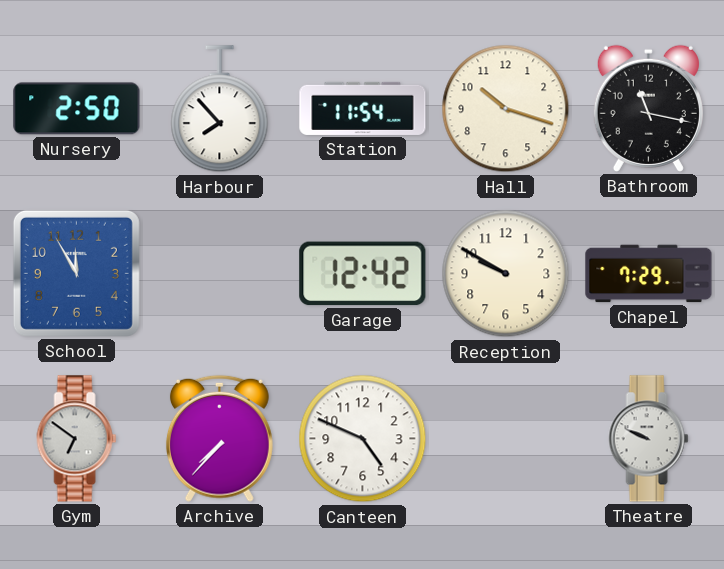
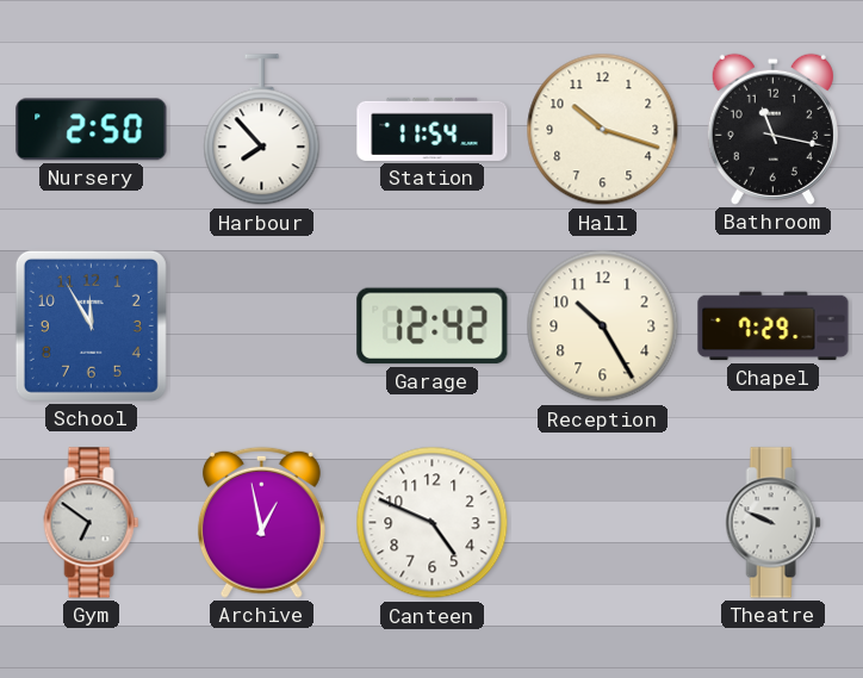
Reception: 9:50 -> 10:25 (603, 326)
Archive: 7:37 -> 12:58 (261, 522)
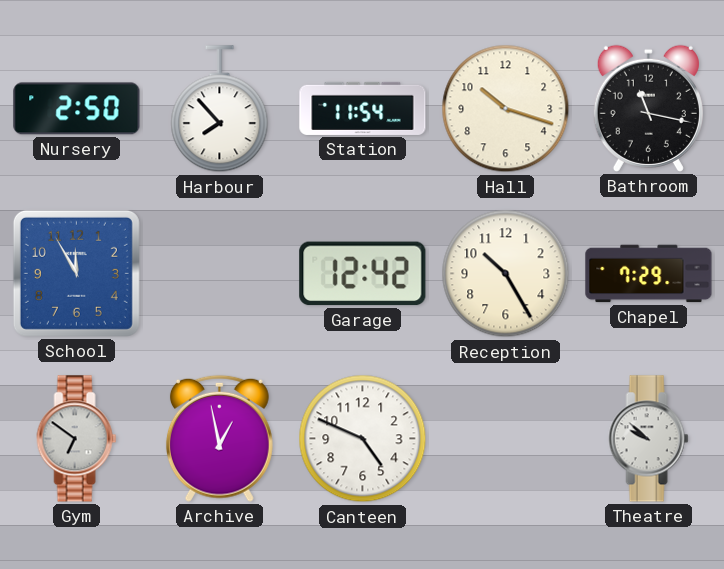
Theatre: 9:49 -> 9:52 (649, 439)
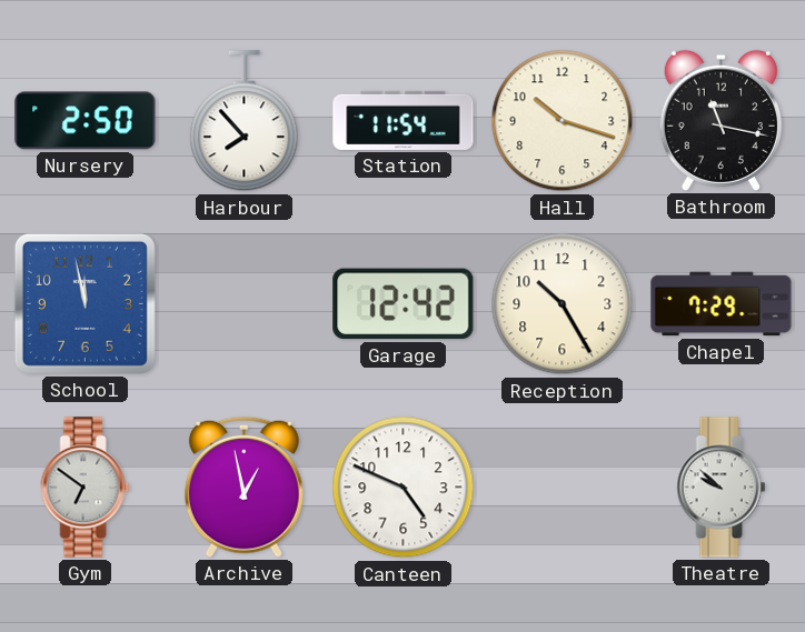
School: 11:55 -> 11:58 (85, 303)
